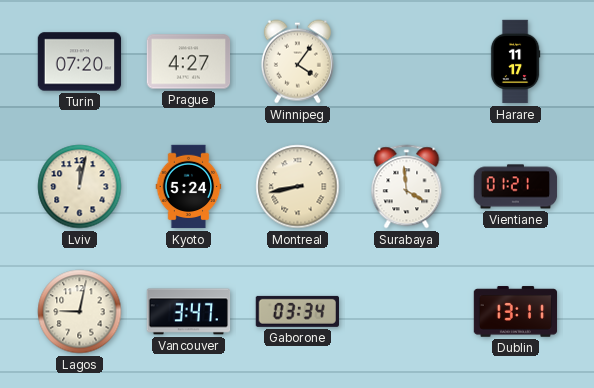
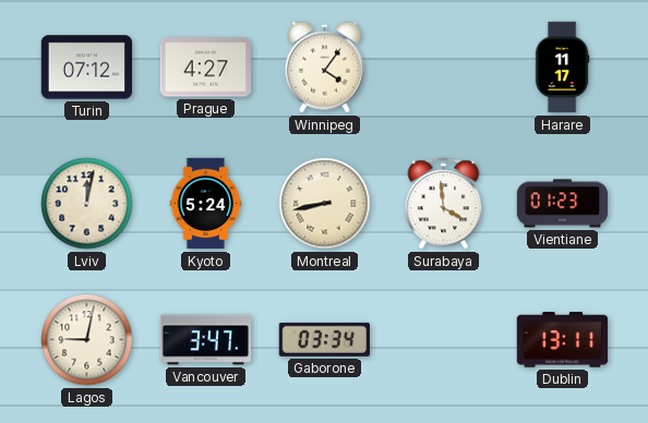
Turin: 07:20 -> 07:12 (87, 68)
Vientiane: 01:21 -> 01:23 (563, 204)
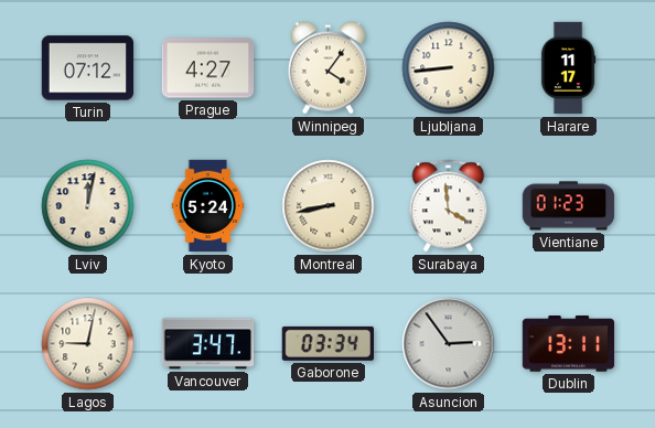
Ljubljana: none -> 8:44 (449, 68)
Asuncion: none -> 2:54 (449, 344)
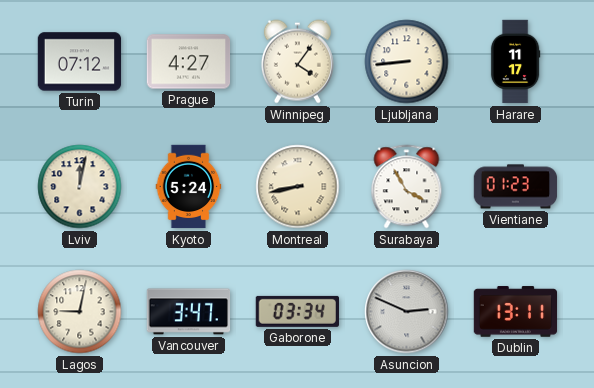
Surabaya: 3:59 -> 3:55 (407, 187)
Asuncion: 2:54 -> 2:49 (407, 312)
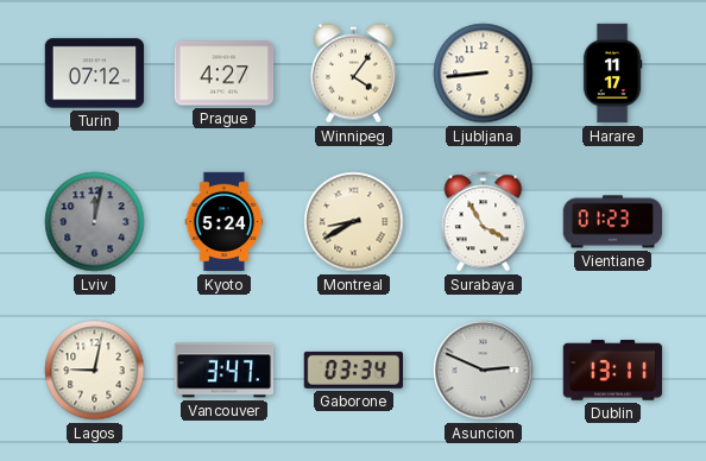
Lviv dial: cream -> grey (95, 222)
Montreal: 8:43 -> 8:40 (354, 222)
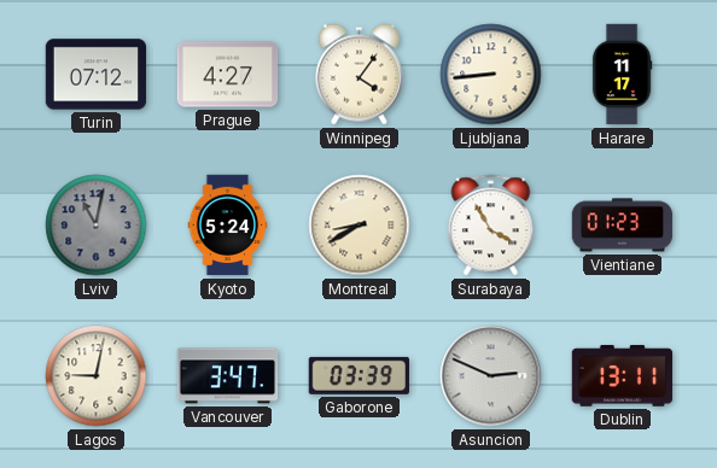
Lviv: 12:02 -> 11:02 (97, 226)
Gaborone: 03:34 -> 03:39 (358, 375)
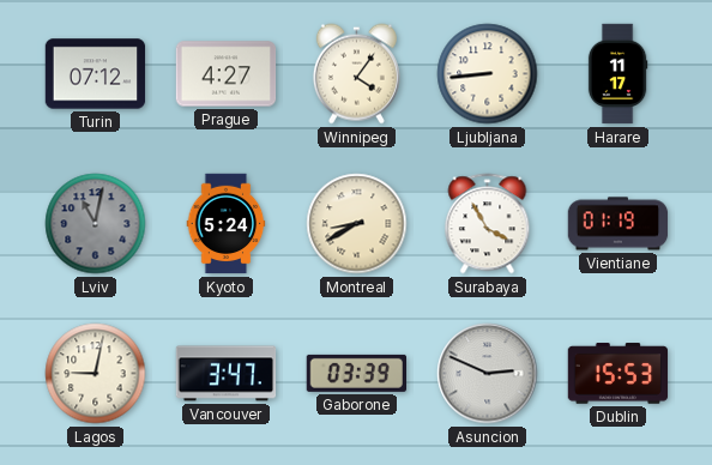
Vientiane: 01:23 -> 01:19 (619, 224)
Dublin: 13:11 -> 15:53 (619, 374)
